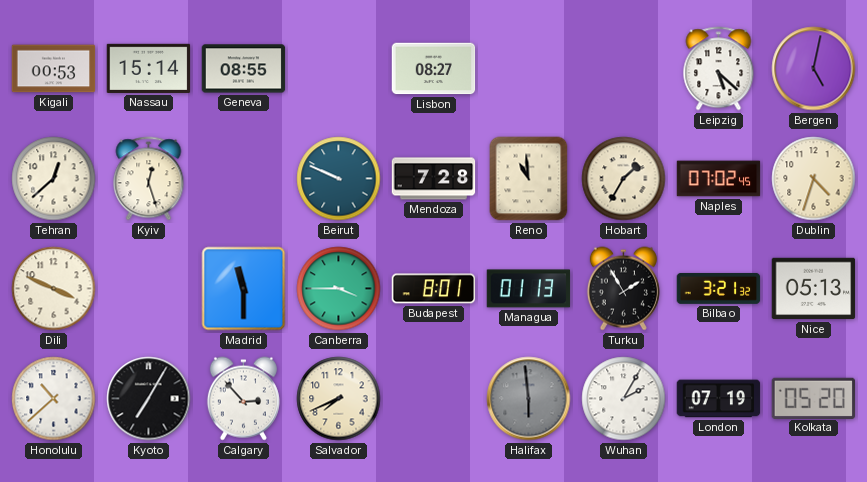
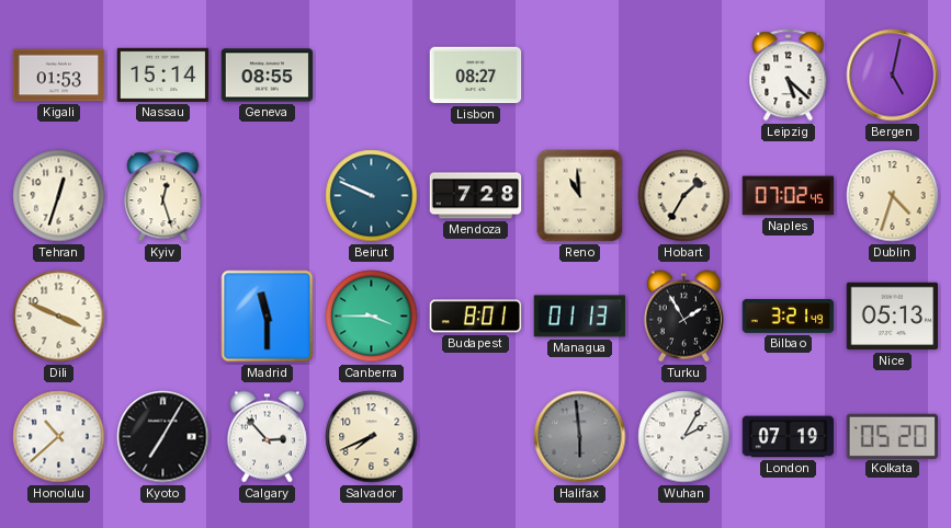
Kigali: 00:53 -> 01:53 (59, 76)
Tehran: 12:38 -> 12:33 (59, 196)
Bilbao: 3:21:32 -> 3:21:49 (789, 315)
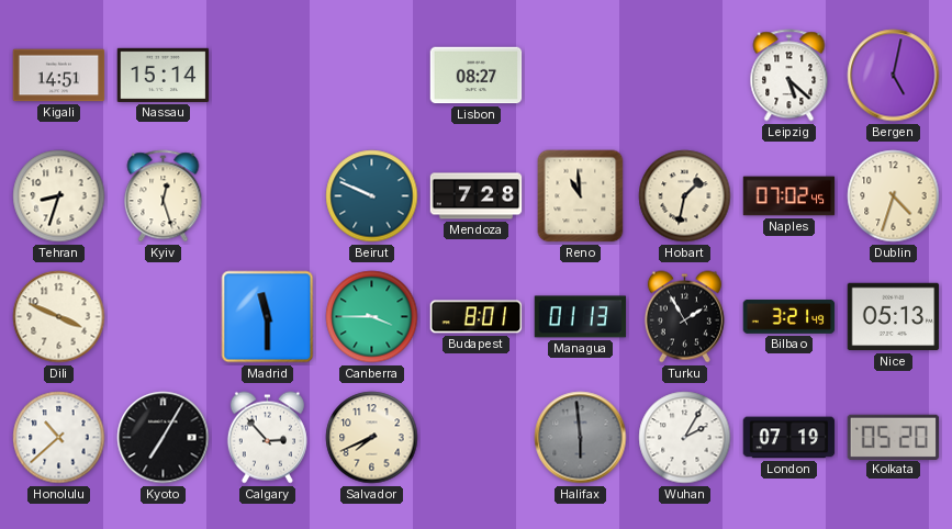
Kigali: 01:53 -> 14:51 (59, 76)
Geneva: 08:55 -> none (268, 76)
Tehran: 12:33 -> 8:33 (59, 196)
Hobart: 1:35 -> 1:32 (685, 196)
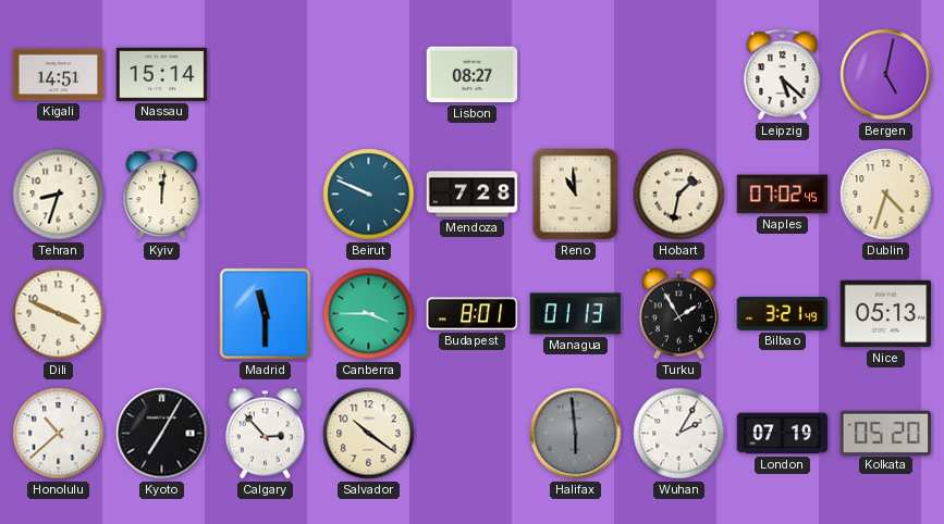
Kyiv: 12:27 -> 12:01 (162, 195)
Salvador: 7:41 -> 10:21 (369, 434)
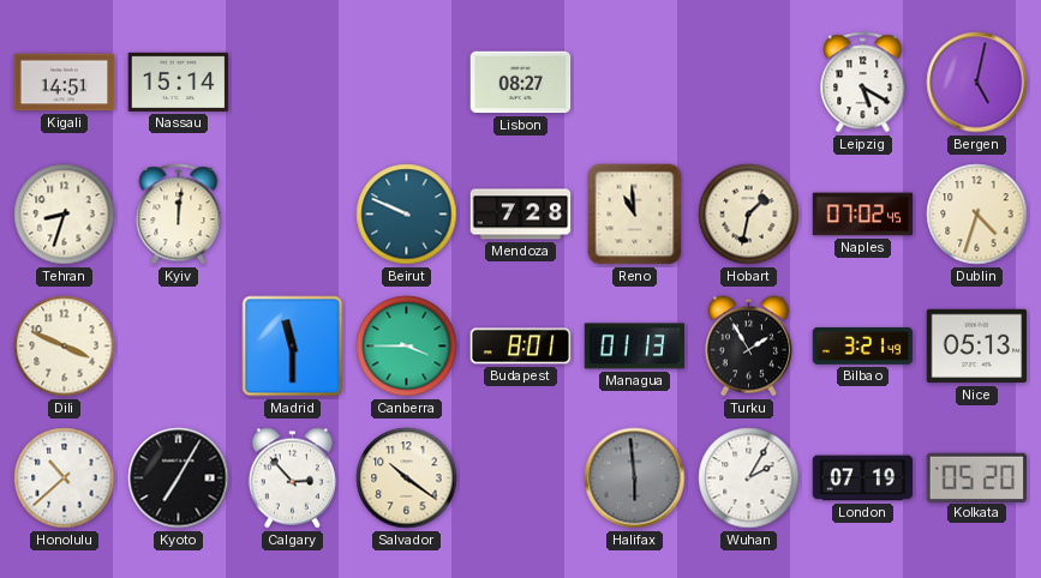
Leipzig: 5:22 -> 5:20 (863, 83)
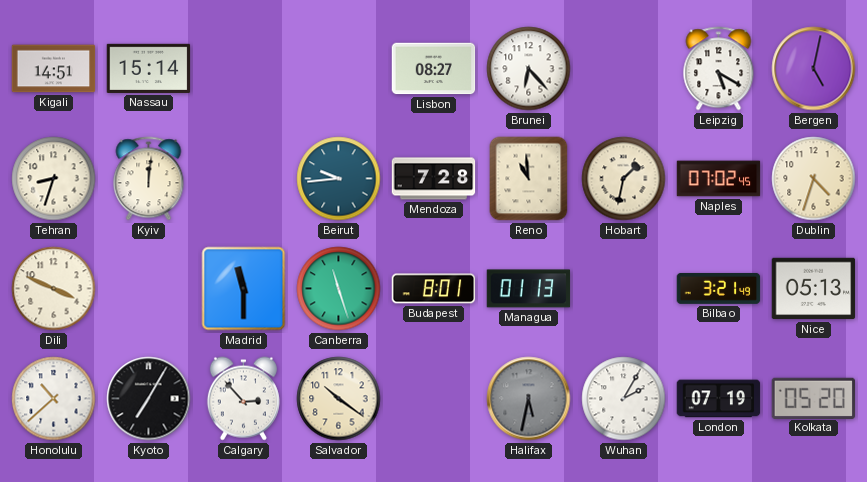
Brunei: none -> 6:23 (529, 69)
Beirut: 9:49 -> 9:44 (339, 179)
Canberra: 3:45 -> 11:27 (339, 289)
Turku: 1:55 -> none (748, 347)
Halifax: 5:59 -> 5:32 (529, 399)
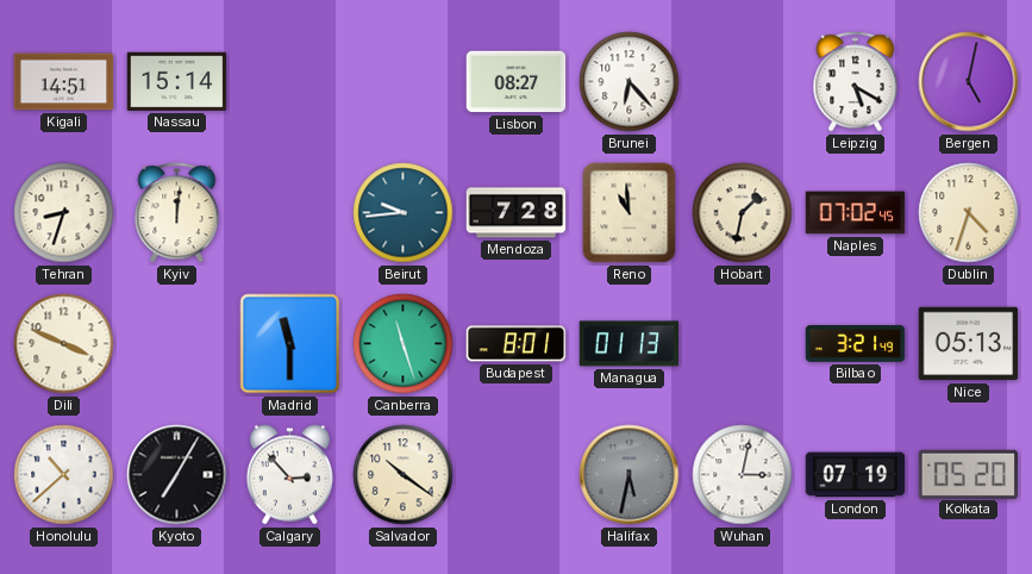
Wuhan: 2:05 -> 3:02 (743, 475)
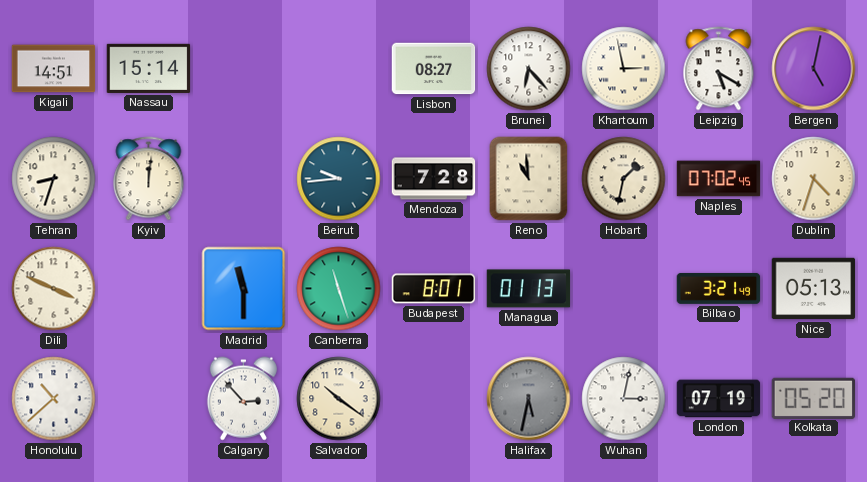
Khartoum: none -> 2:58 (624, 69)
Kyoto: 7:05 -> none (177, 475)
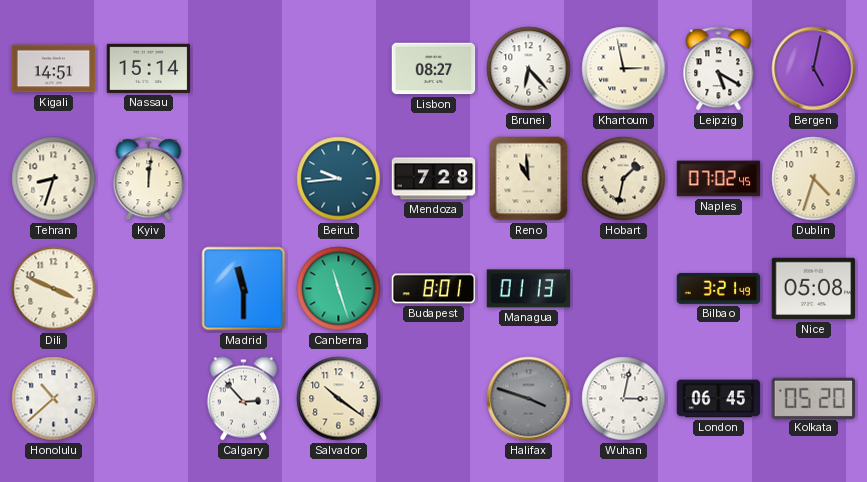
Nice: 05:13 -> 05:08 (814, 289)
Halifax: 5:32 -> 3:48 (529, 399)
London: 07:19 -> 06:45 (719, 399)
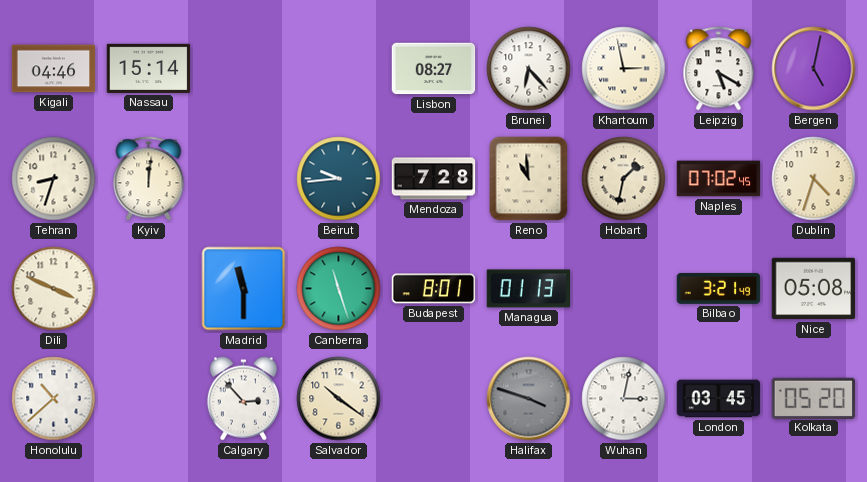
Kigali: 14:51 -> 04:46 (54, 69)
London: 06:45 -> 03:45 (719, 399)
